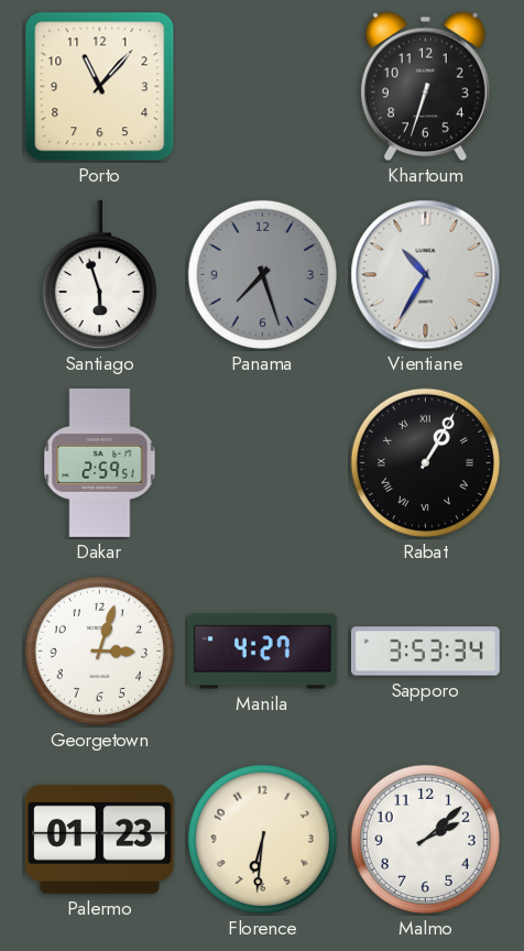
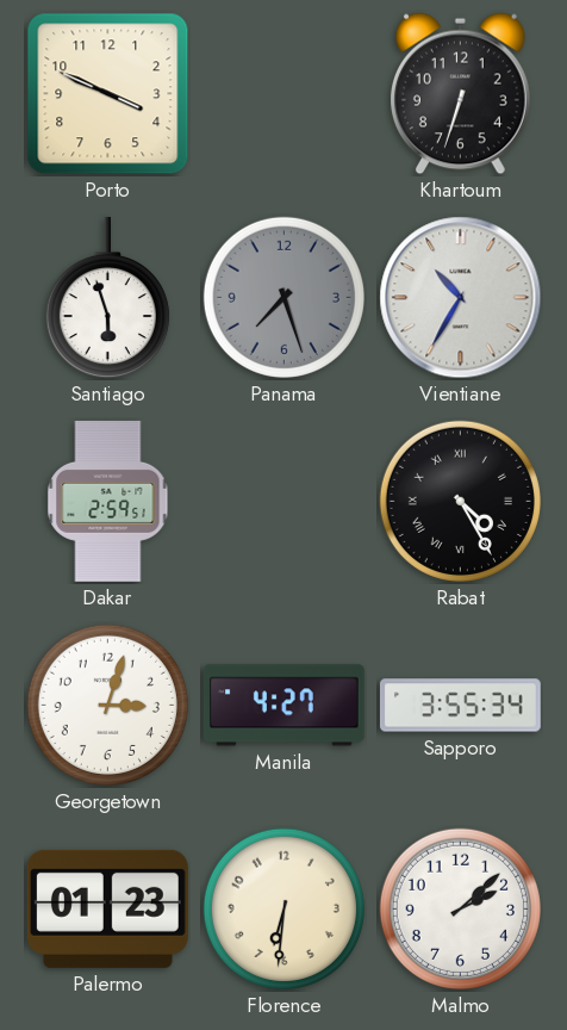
Porto: 11:07 -> 3:49 (108, 94)
Rabat: 1:05 -> 4:25 (460, 501)
Sapporo: 3:53 -> 3:55 (460, 706)
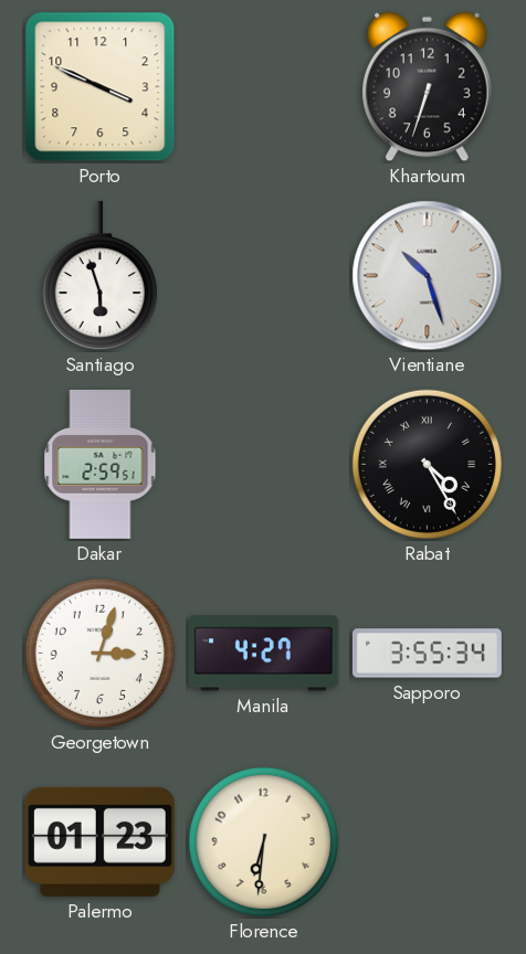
Panama: 7:27 -> none (283, 297)
Vientiane: 10:35 -> 10:27 (428, 276)
Malmo: 2:08 -> none (460, 908)
